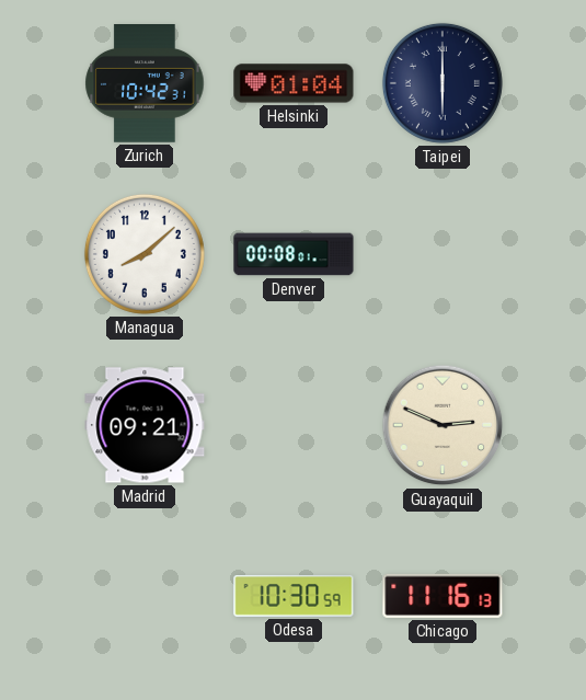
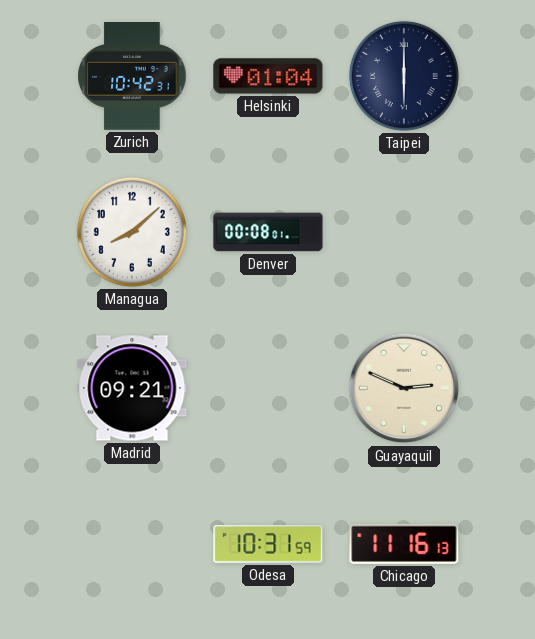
Odesa: 10:30 -> 10:31 (268, 545)
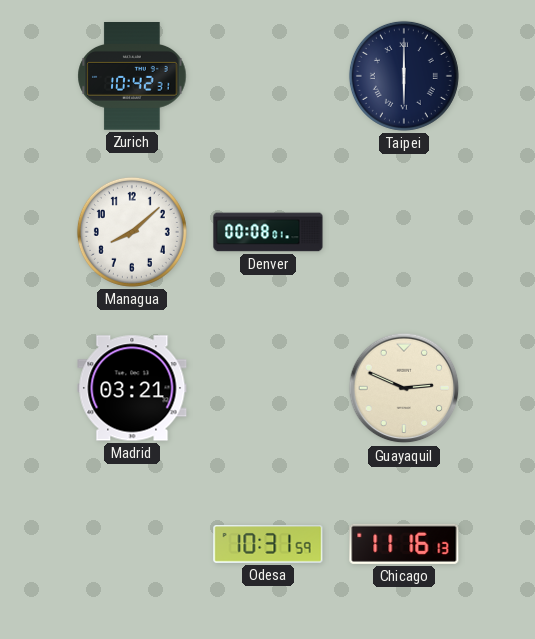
Helsinki: 01:04 -> none (268, 76)
Madrid: 09:21 -> 03:21 (132, 388)
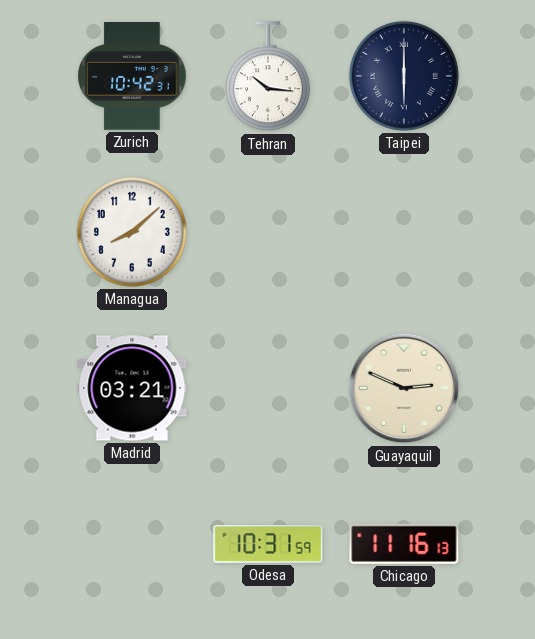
Tehran: none -> 10:16 (268, 77)
Denver: 00:08 -> none (268, 232)
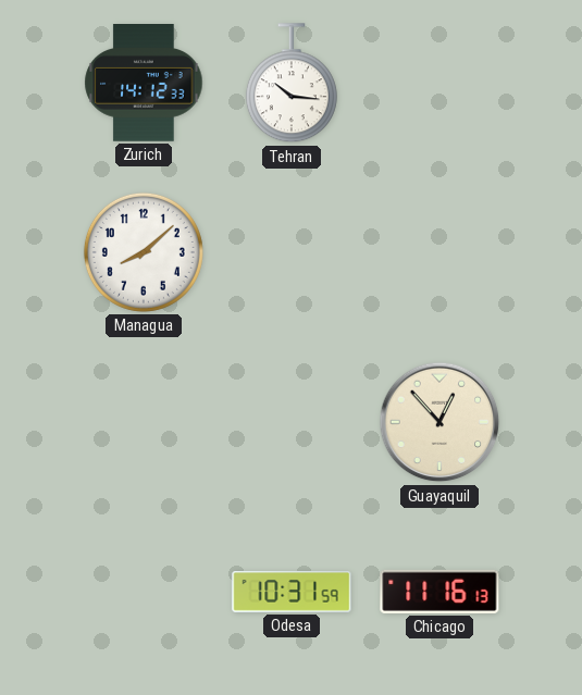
Zurich: 10:42 -> 14:12 (144, 84)
Taipei: 6:00 -> none (404, 76)
Madrid: 03:21 -> none (132, 388)
Guayaquil: 2:49 -> 12:53 (439, 422)
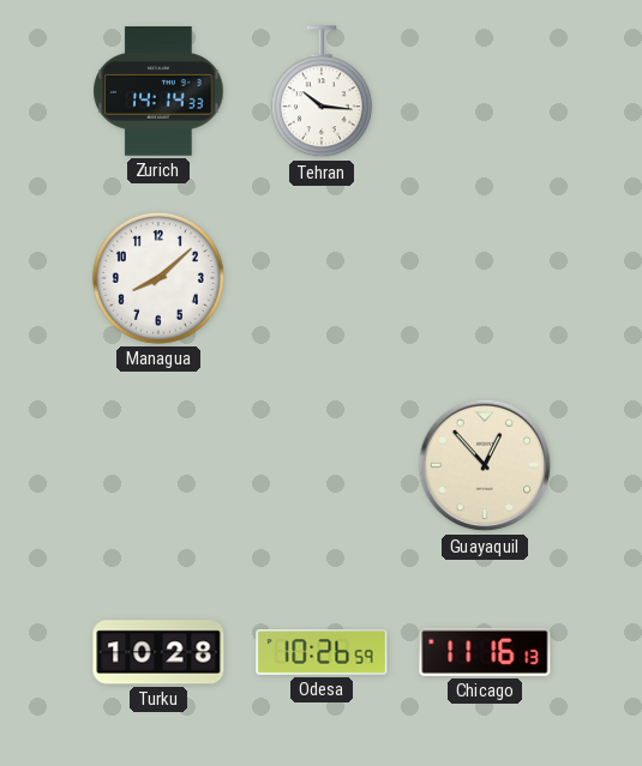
Zurich: 14:12 -> 14:14 (158, 92)
Turku: none -> 10:28 (158, 652)
Odesa: 10:31 -> 10:26 (322, 653)
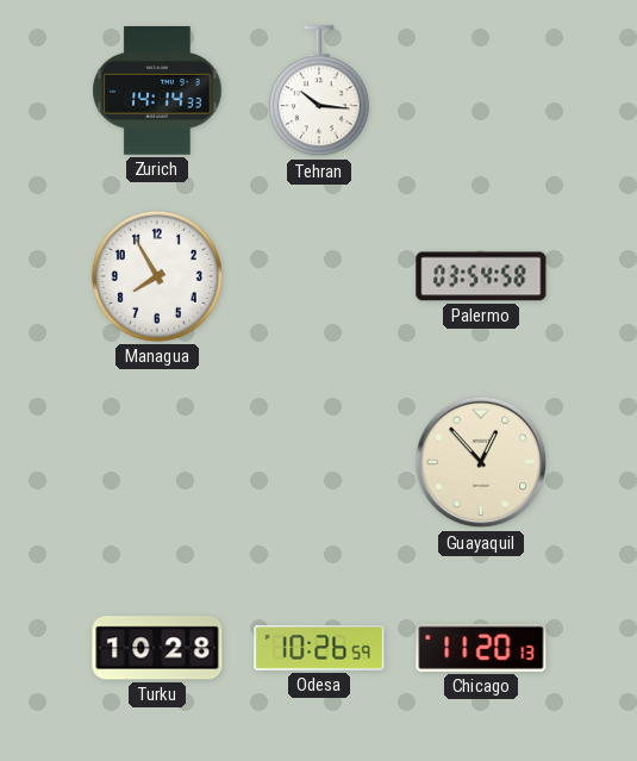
Managua: 8:08 -> 7:55 (157, 276)
Palermo: none -> 03:54 (481, 276)
Chicago: 11:16 -> 11:20 (481, 648)
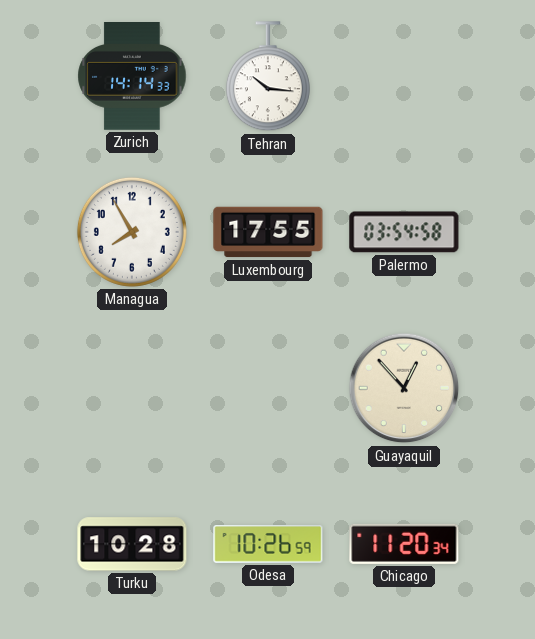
Luxembourg: none -> 17:55 (268, 232)
Chicago: 11:20:13 -> 11:20:34 (404, 544)
